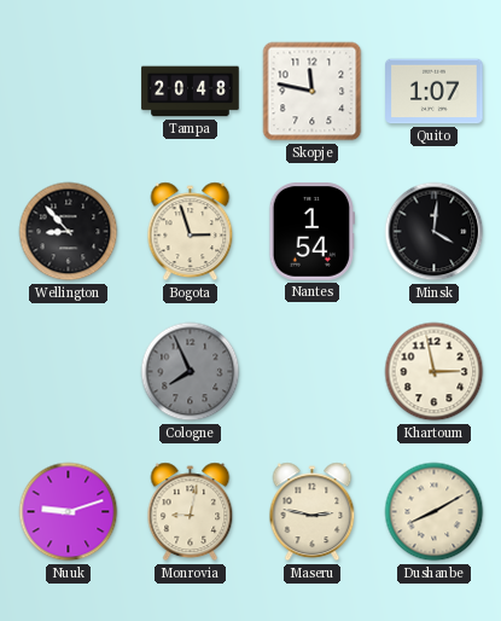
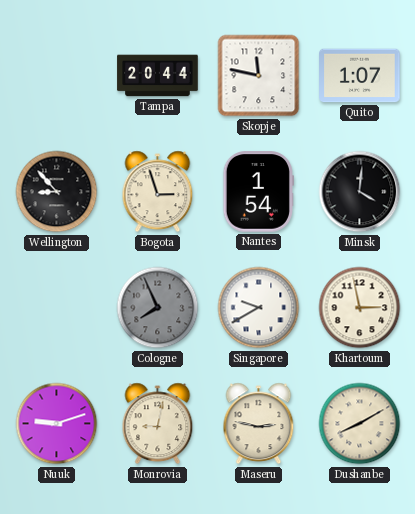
Tampa: 20:48 -> 20:44 (158, 76)
Singapore: none -> 9:40 (259, 308)
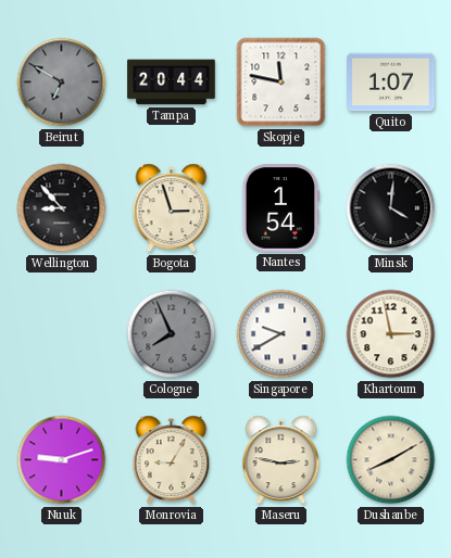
Beirut: none -> 6:50 (62, 83)
Monrovia: 9:02 -> 9:05 (172, 460)
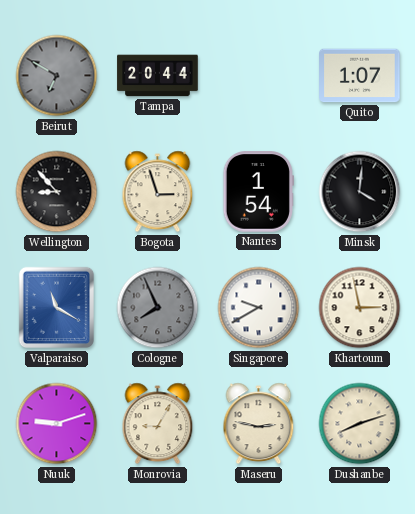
Skopje: 11:47 -> none (281, 83)
Valparaiso: none -> 11:20 (56, 308)
Dushanbe: 8:10 -> 8:12 (360, 424)
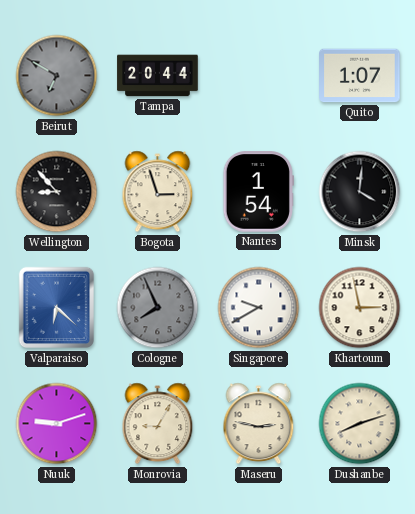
Valparaiso: 11:20 -> 6:22 (56, 308)
